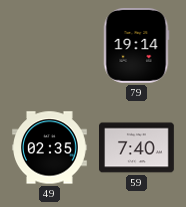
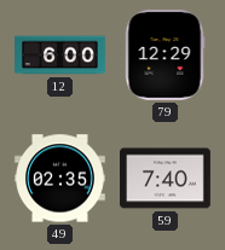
12: none -> 6:00 (60, 56)
79: 19:14 -> 12:29 (165, 56)
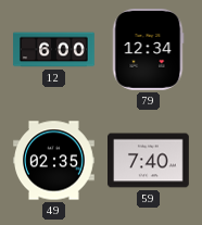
79: 12:29 -> 12:34 (148, 50)
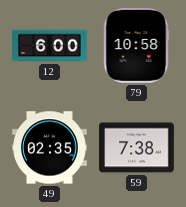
79: 12:34 -> 10:58 (136, 46)
59: 7:40 -> 7:38 (137, 148)
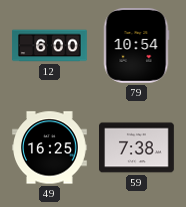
79: 10:58 -> 10:54 (136, 46)
49: 02:35 -> 16:25 (50, 148)
